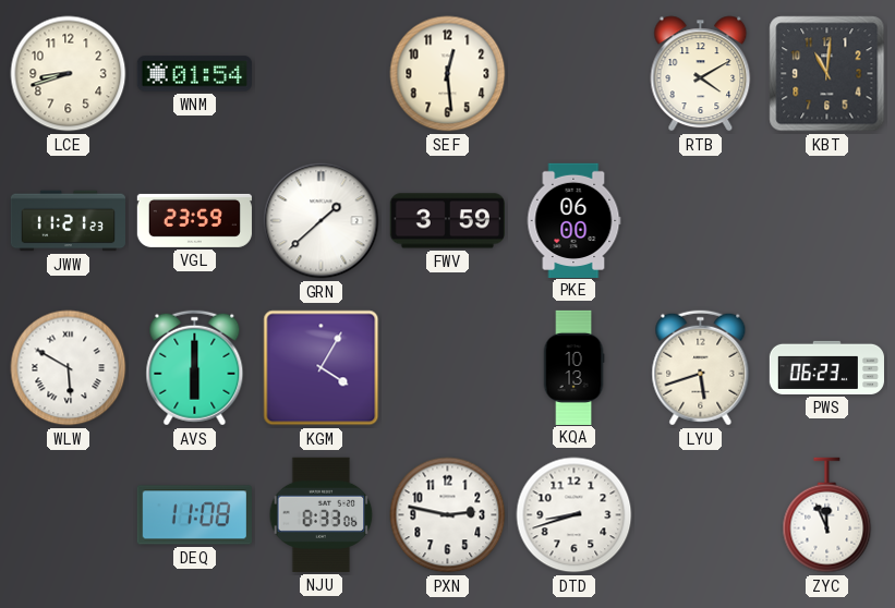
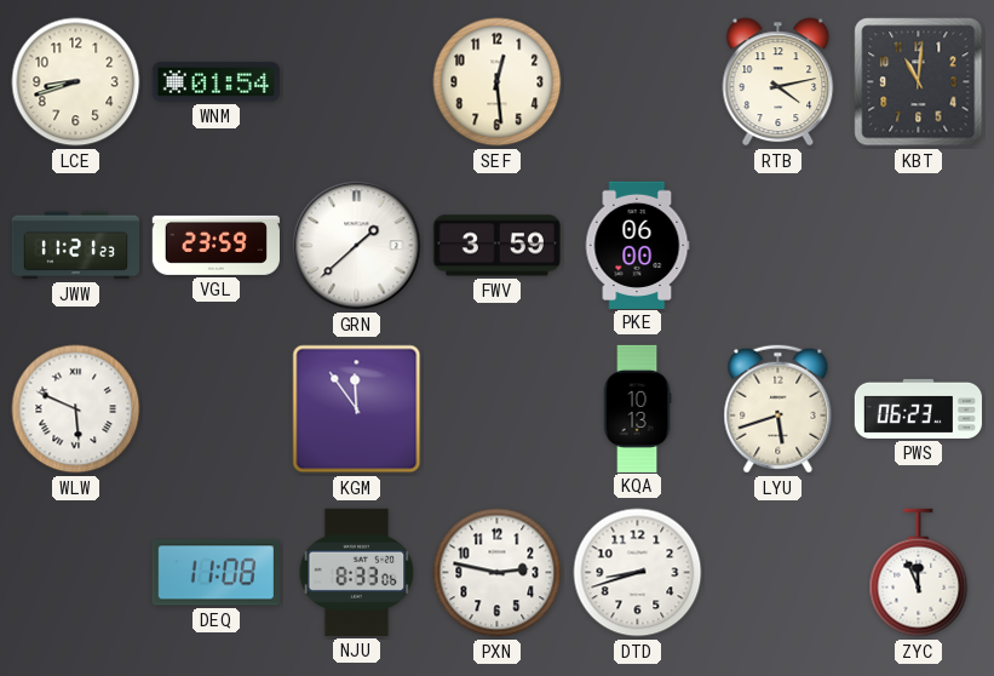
RTB: 4:10 -> 4:13 (778, 82)
WLW: 5:50 -> 5:49 (76, 409)
AVS: 6:00 -> none (195, 368)
KGM: 4:05 -> 11:54 (357, 409)
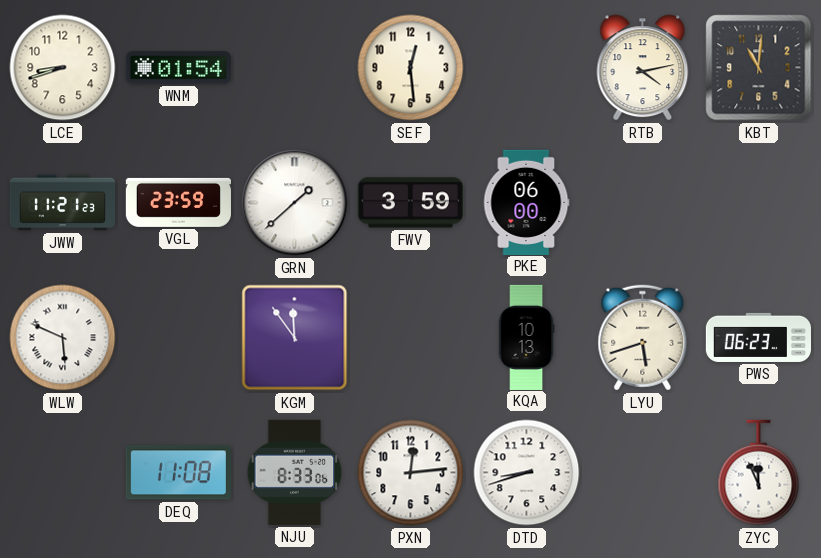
PXN: 2:47 -> 12:14 (411, 473)
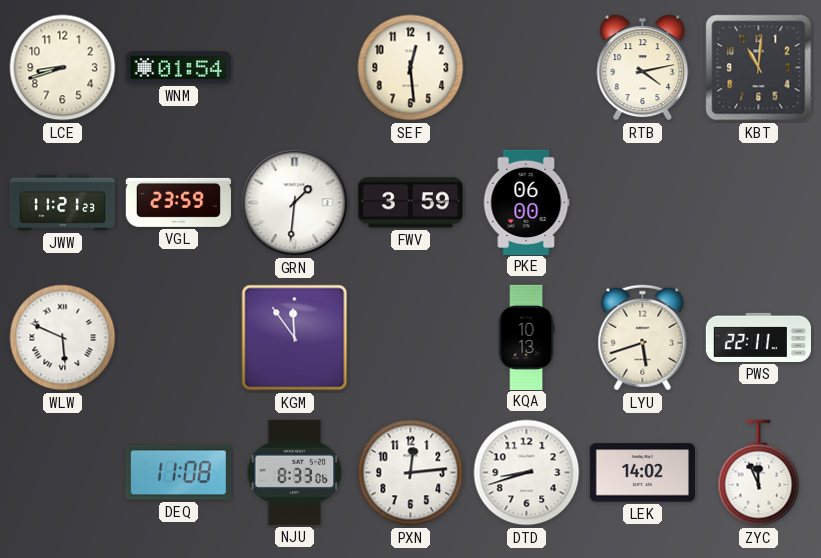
GRN: 1:38 -> 1:31 (295, 203)
PWS: 06:23 -> 22:11 (758, 337)
LEK: none -> 14:02 (642, 473)
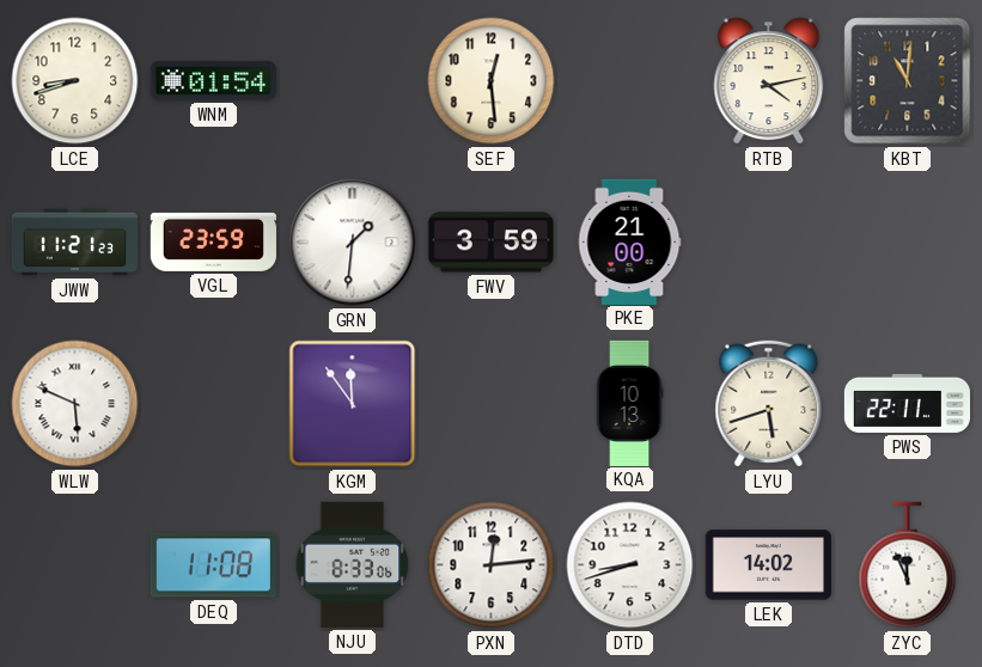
PKE: 06:00 -> 21:00 (629, 241)
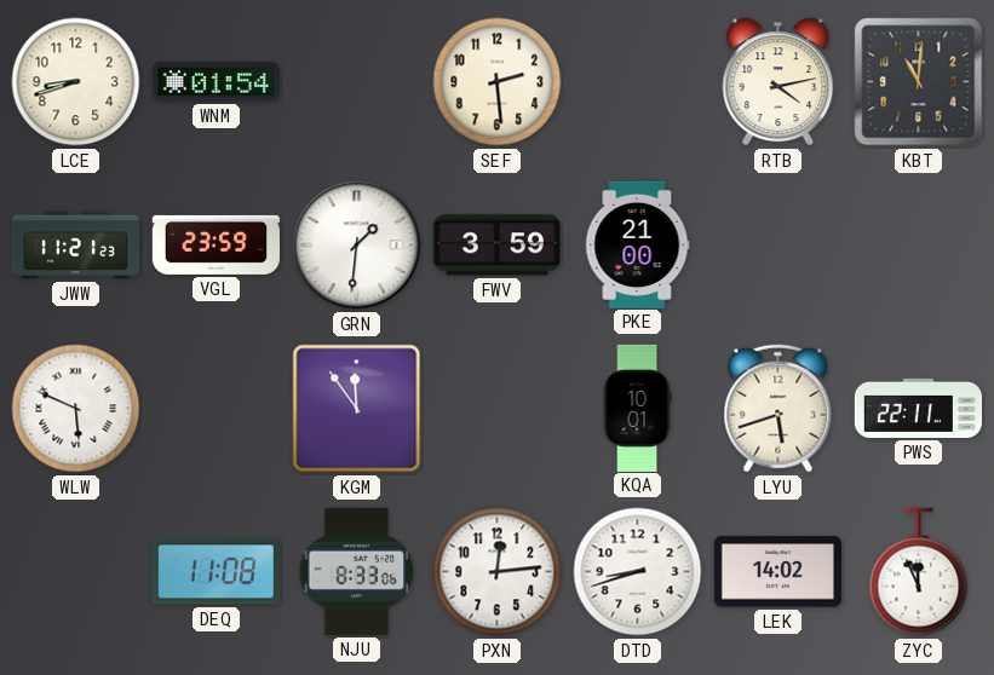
SEF: 12:29 -> 2:29 (498, 82)
KQA: 10:13 -> 10:01 (637, 408)
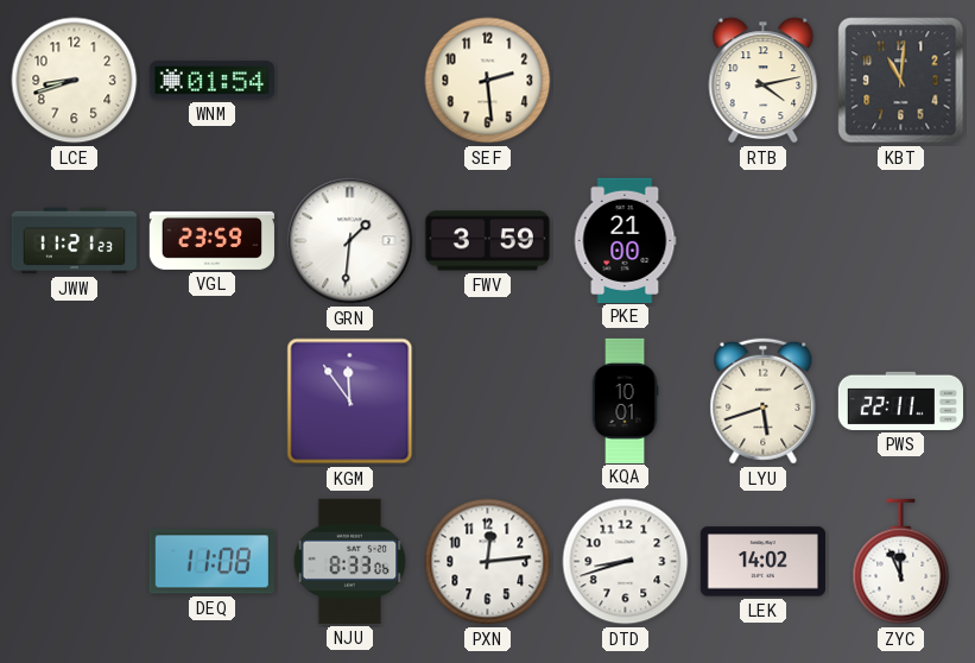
WLW: 5:49 -> none (76, 409)
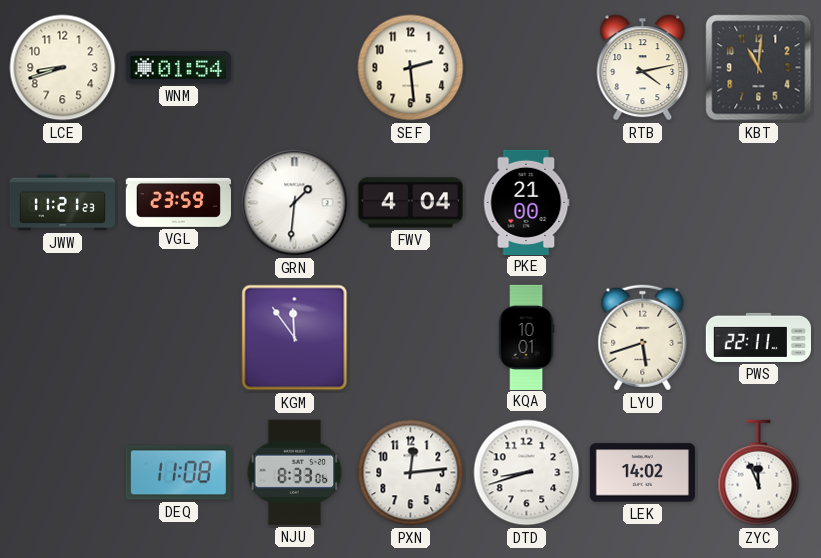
FWV: 3:59 -> 4:04 (410, 203)
